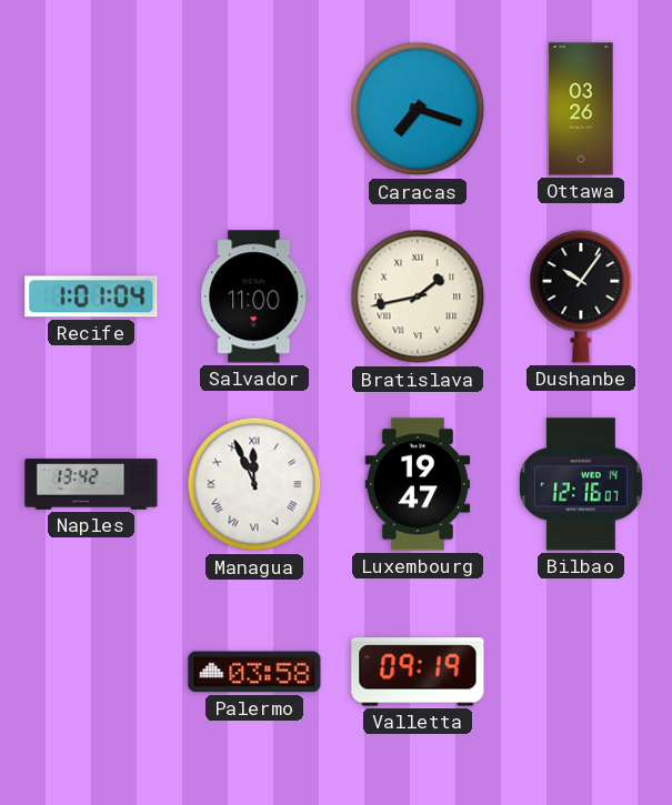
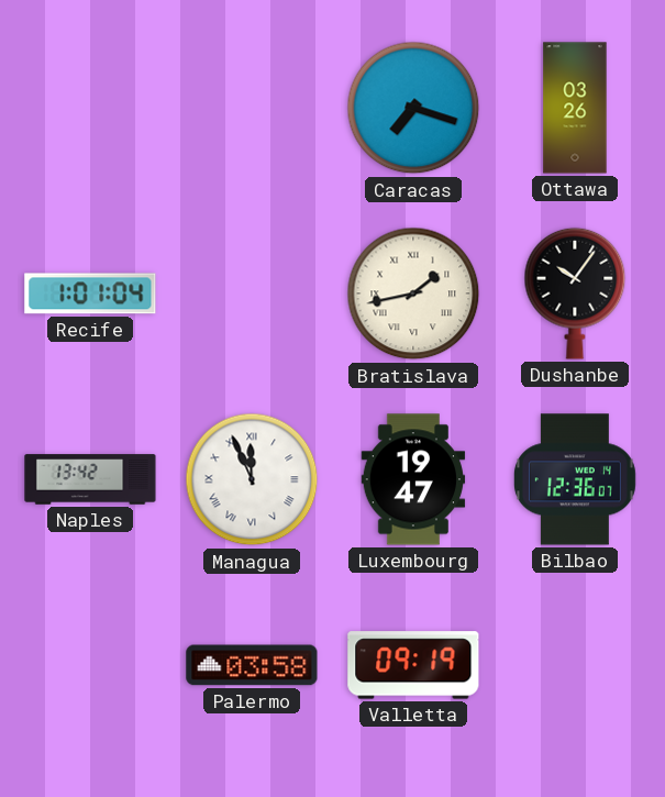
Salvador: 11:00 -> none (254, 296)
Bilbao: 12:16 -> 12:36 (575, 479)
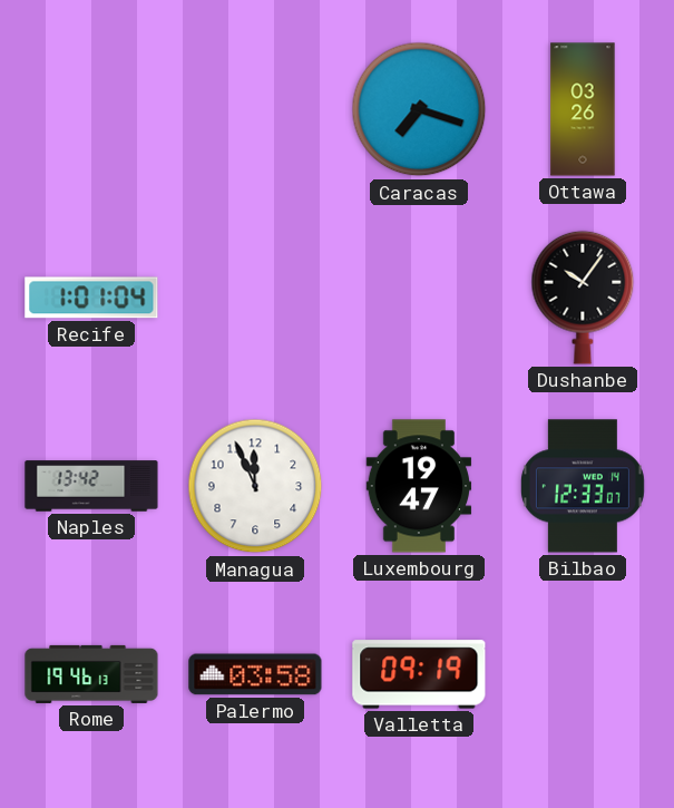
Bratislava: 1:43 -> none (413, 294)
Managua numerals: Roman -> Arabic (255, 486)
Bilbao: 12:36 -> 12:33 (583, 486)
Rome: none -> 19:46 (91, 674)
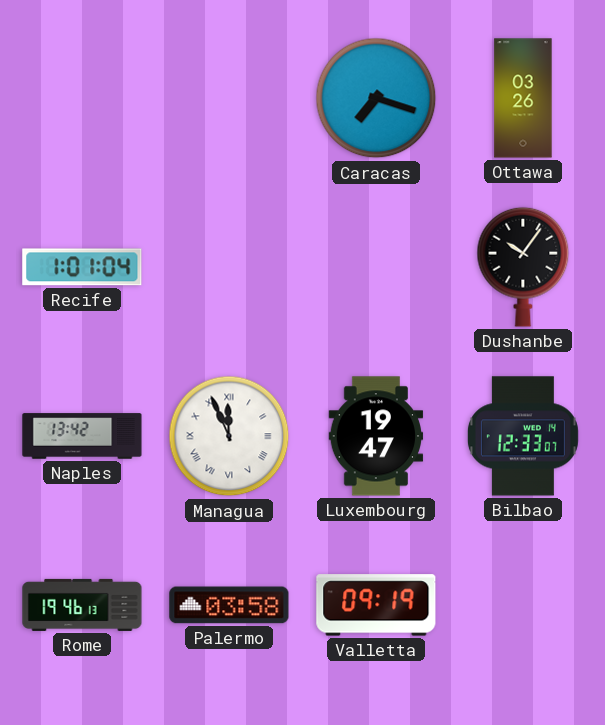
Managua numerals: Arabic -> Roman (229, 436)
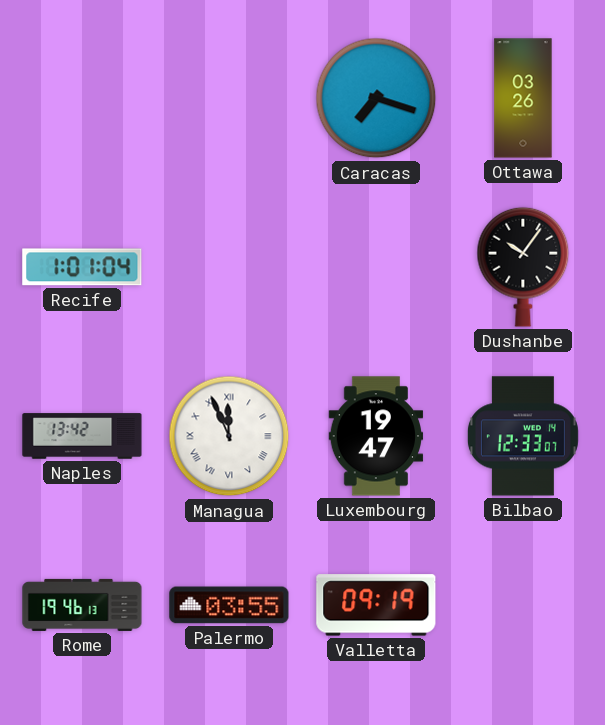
Palermo: 03:58 -> 03:55 (229, 605)
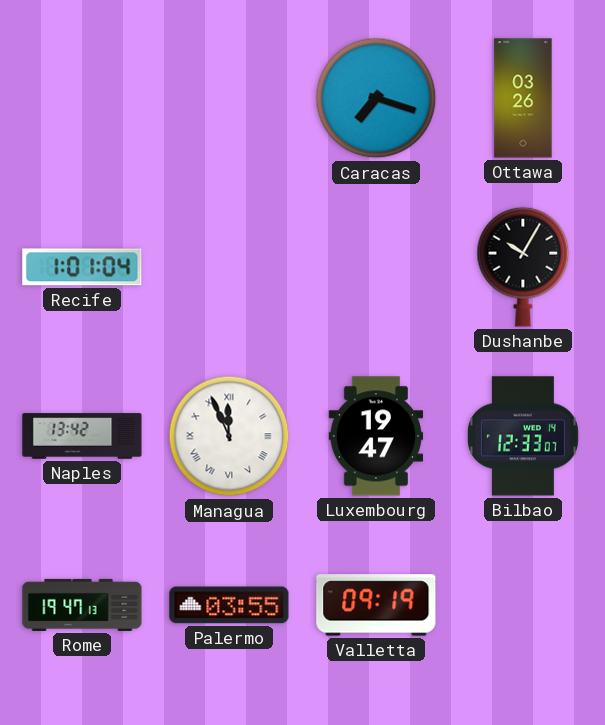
Dushanbe: 10:06 -> 10:05 (523, 267)
Rome: 19:46 -> 19:47 (82, 605)
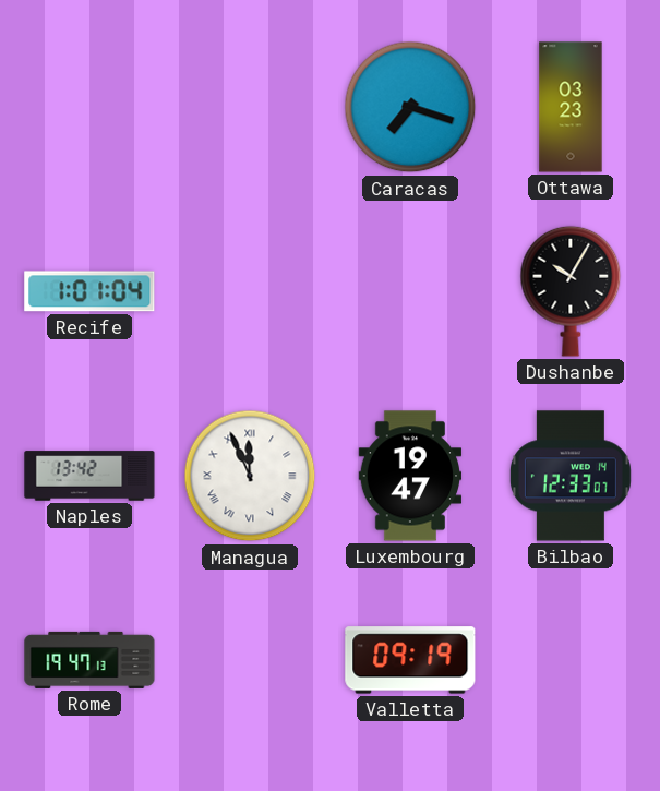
Ottawa: 03:26 -> 03:23 (571, 107)
Palermo: 03:55 -> none (229, 605)
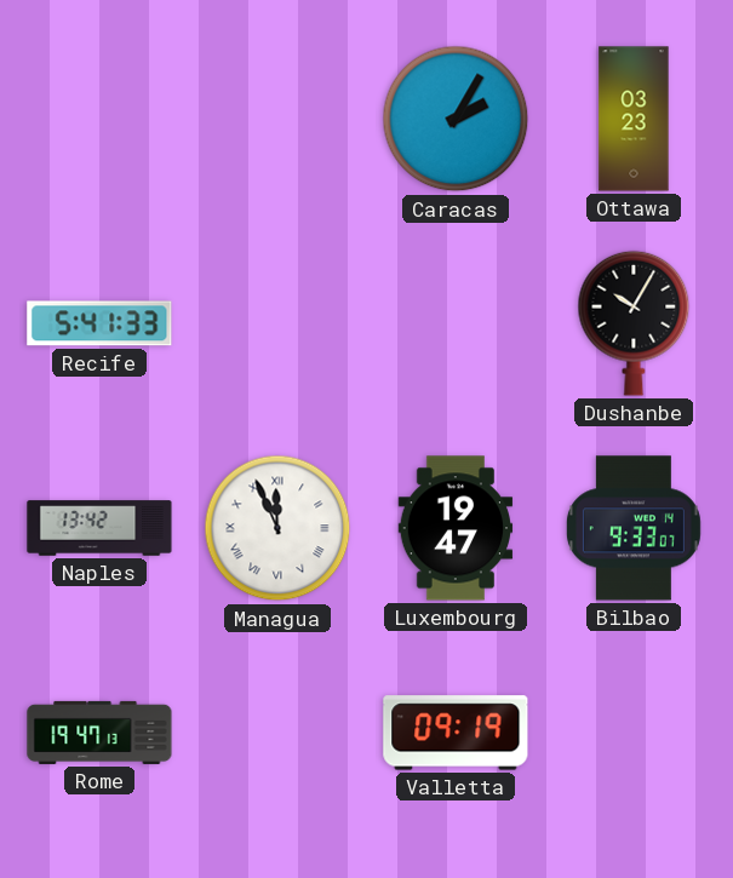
Caracas: 7:18 -> 2:05 (456, 119)
Recife: 1:01 -> 5:41 (99, 323)
Bilbao: 12:33 -> 9:33 (634, 528)
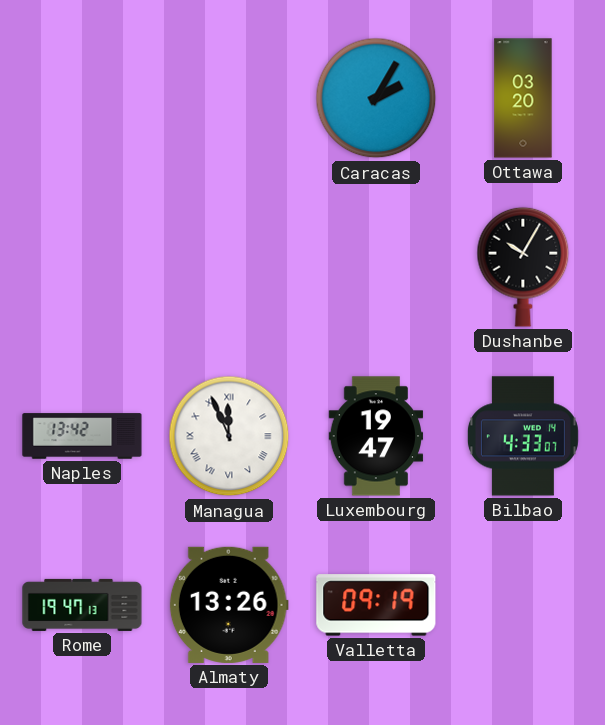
Ottawa: 03:23 -> 03:20 (523, 98)
Recife: 5:41 -> none (99, 323)
Bilbao: 9:33 -> 4:33 (523, 436)
Almaty: none -> 13:26 (229, 605)
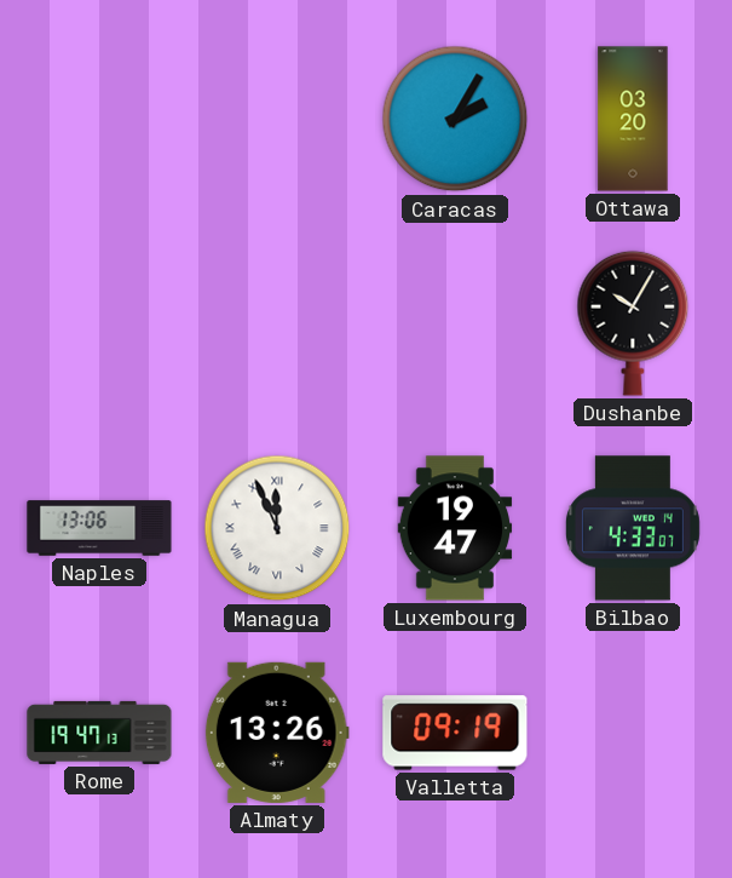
Naples: 13:42 -> 13:06 (99, 528)
